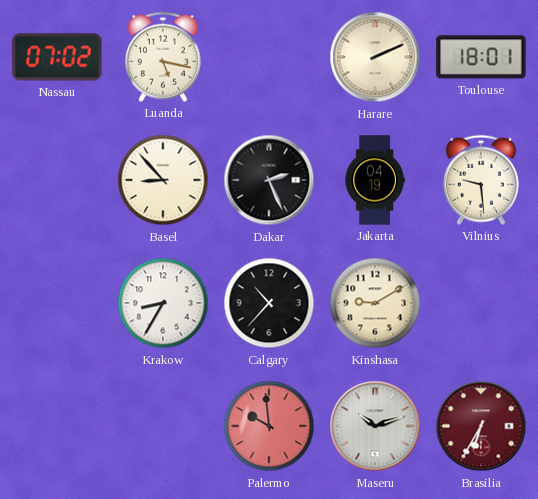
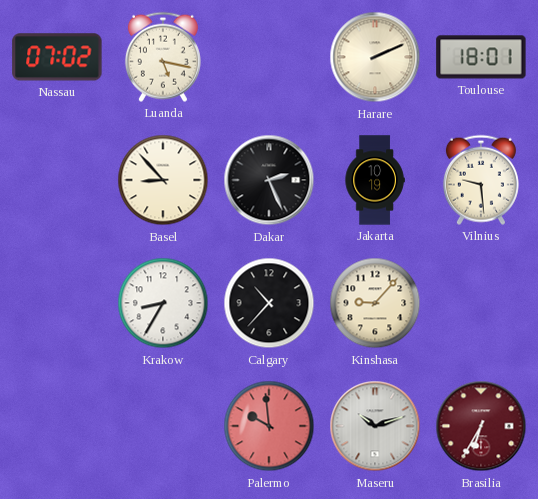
Jakarta: 04:19 -> 10:19 (375, 180)
Kinshasa: 9:10 -> 9:07 (375, 303)
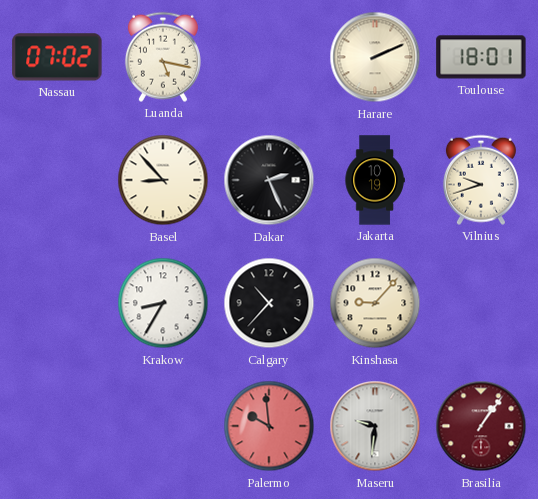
Vilnius: 9:29 -> 9:42 (481, 180)
Maseru: 10:12 -> 9:31 (375, 426)
Brasilia: 6:35 -> 1:06 (481, 426)
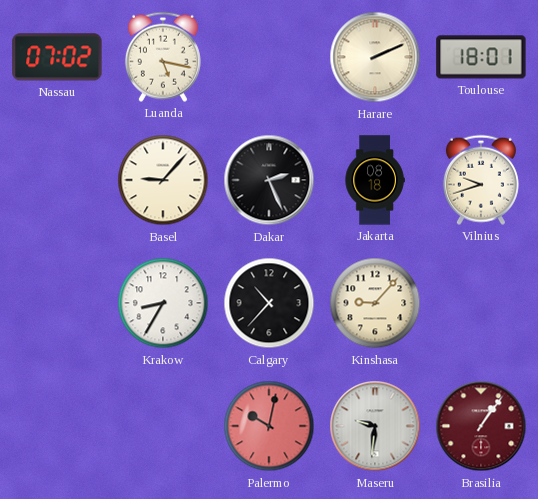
Basel: 8:53 -> 9:07 (163, 180)
Jakarta: 10:19 -> 08:18 (375, 180)
Palermo: 9:59 -> 10:02 (269, 426)
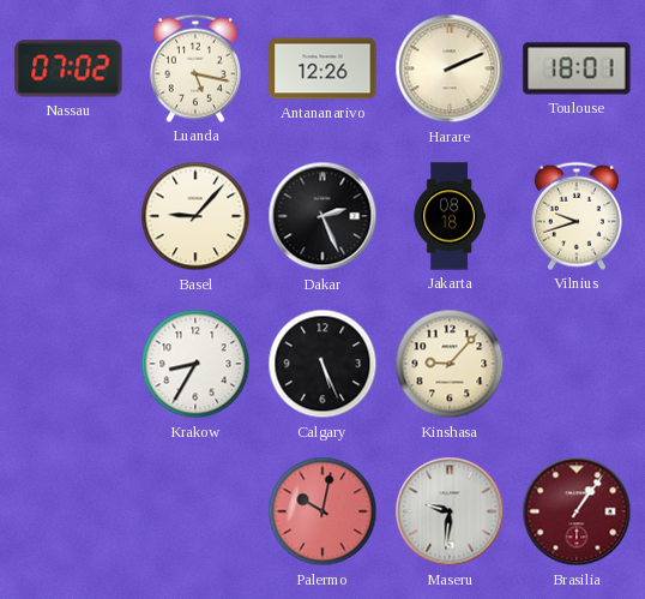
Antananarivo: none -> 12:26 (322, 68)
Calgary: 10:37 -> 5:26 (322, 364)
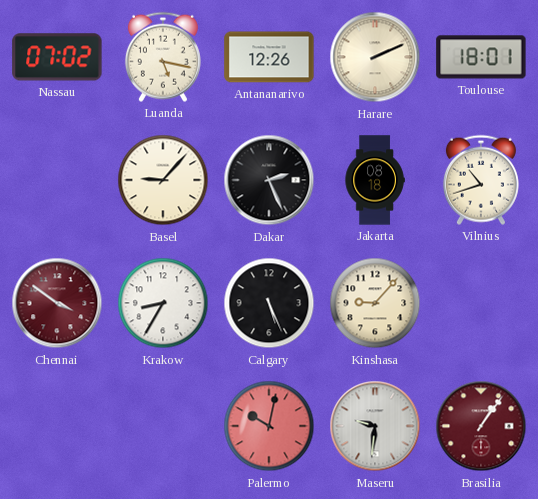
Vilnius: 9:42 -> 10:42 (481, 180)
Chennai: none -> 3:51 (57, 303)
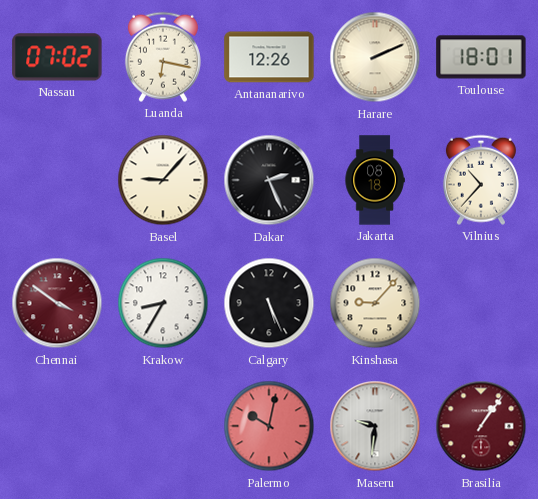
Luanda: 5:17 -> 6:17 (163, 57)
Vilnius: 10:42 -> 10:37 (481, 180)
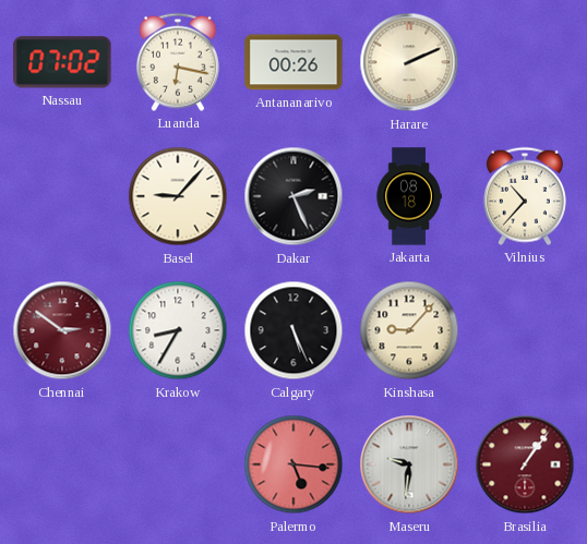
Antananarivo: 12:26 -> 00:26 (293, 62)
Toulouse: 18:01 -> none (481, 57)
Chennai: 3:51 -> 2:51 (62, 330)
Palermo: 10:02 -> 5:16 (293, 464)
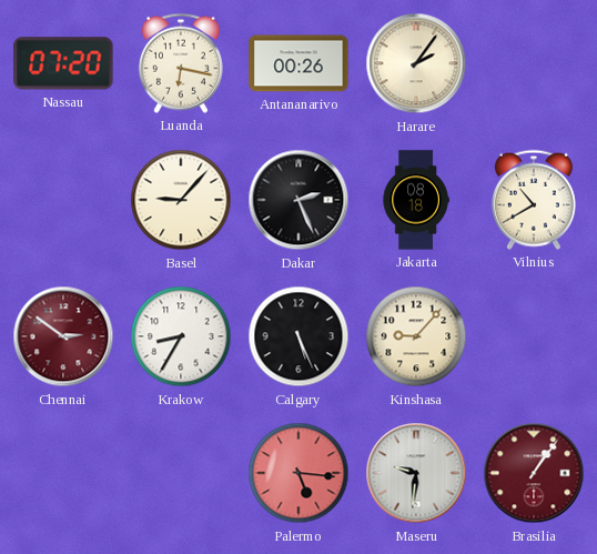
Nassau: 07:02 -> 07:20 (63, 63)
Harare: 2:11 -> 2:06 (416, 63)
Vilnius: 10:37 -> 10:40 (534, 200)
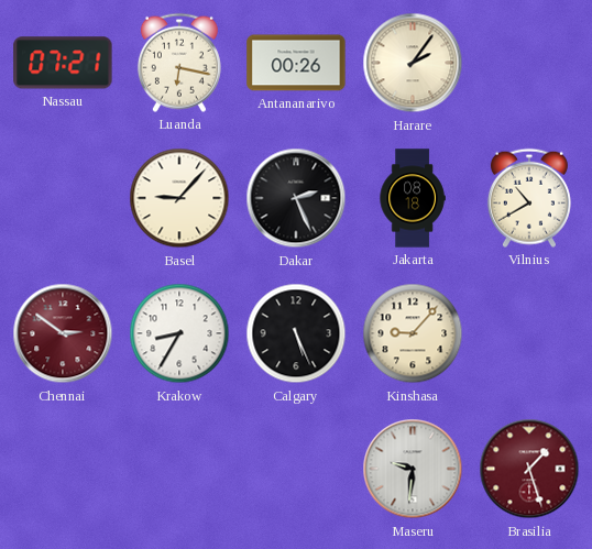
Nassau: 07:20 -> 07:21 (63, 63)
Palermo: 5:16 -> none (298, 473)
Brasilia: 1:06 -> 1:27 (529, 469)
